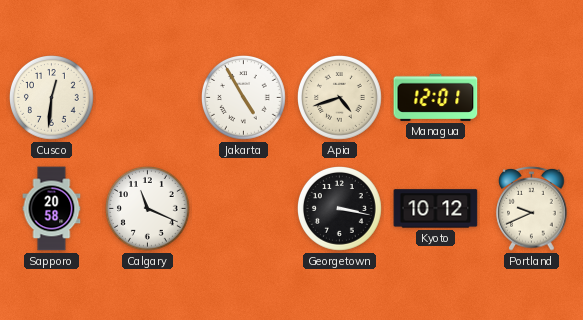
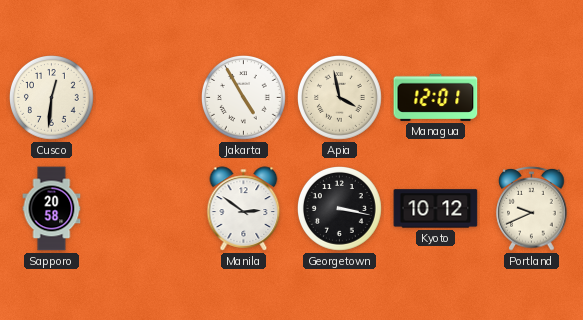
Apia: 4:42 -> 3:58 (340, 98)
Calgary: 11:19 -> none (148, 209)
Manila: none -> 2:51 (244, 209)
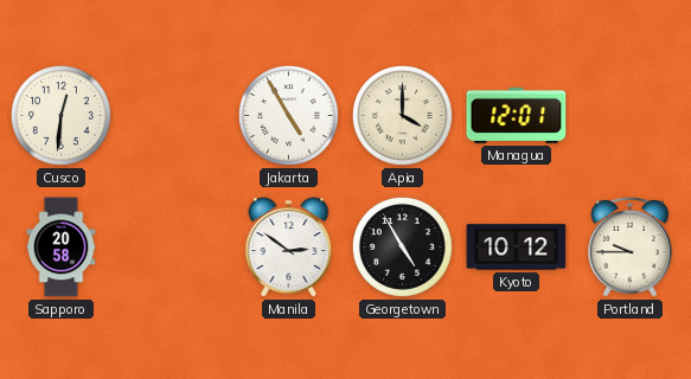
Apia: 3:58 -> 4:00 (403, 116)
Georgetown: 3:17 -> 4:55 (403, 248)
Portland: 9:41 -> 9:45 (631, 248)
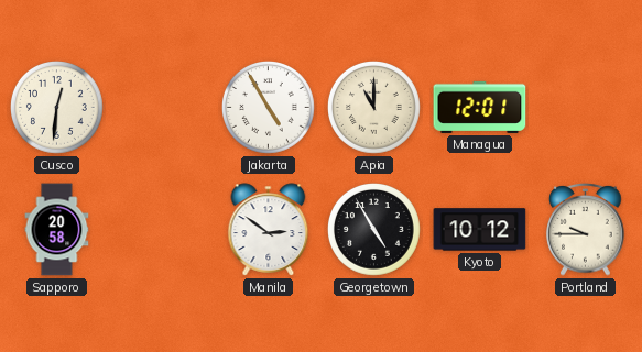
Apia: 4:00 -> 11:00 (374, 108)
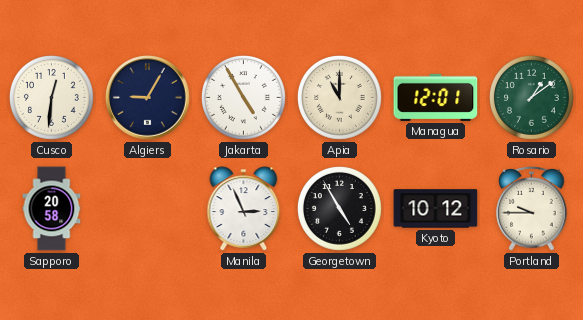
Algiers: none -> 9:05 (148, 98)
Rosario: none -> 1:09 (532, 98)
Manila: 2:51 -> 2:56 (244, 209)
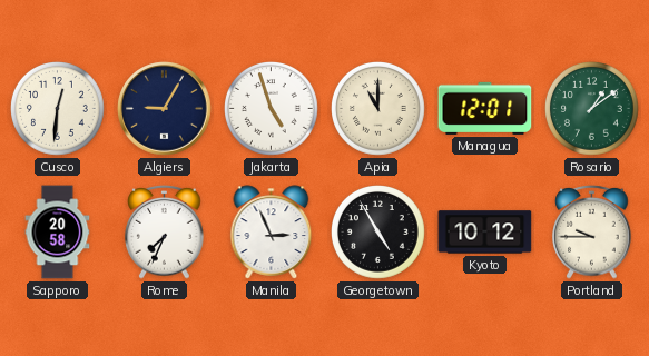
Jakarta: 4:55 -> 4:57 (272, 109)
Rome: none -> 7:34 (165, 233)
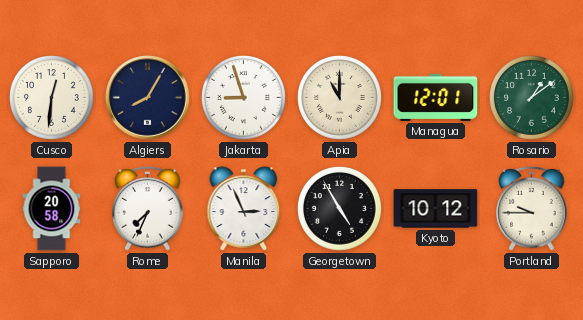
Algiers: 9:05 -> 8:05 (148, 98)
Jakarta: 4:57 -> 8:57 (244, 98)
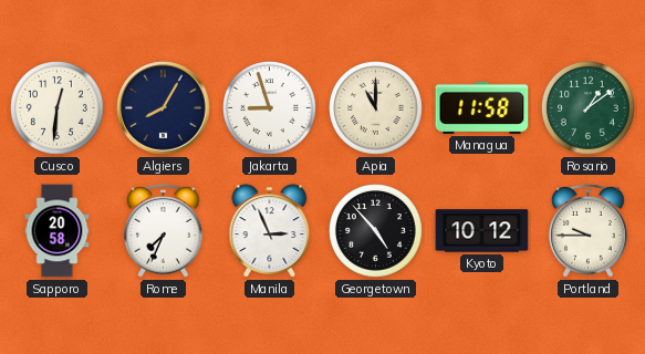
Managua: 12:01 -> 11:58 (482, 107)
Georgetown: 4:55 -> 4:53 (376, 231)
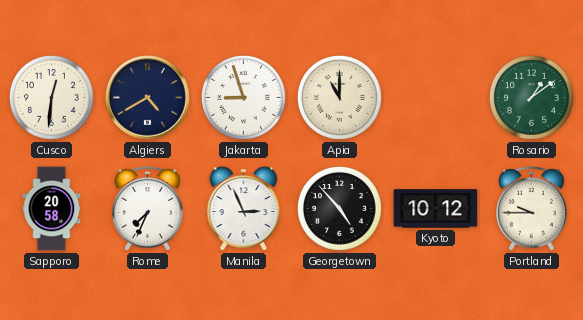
Algiers: 8:05 -> 4:40 (148, 98)
Managua: 11:58 -> none (482, 107)
